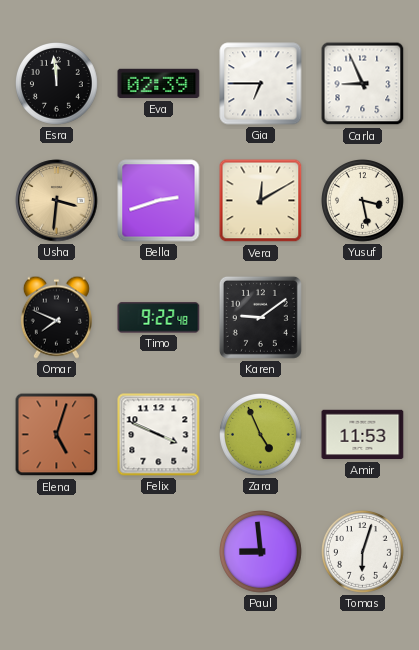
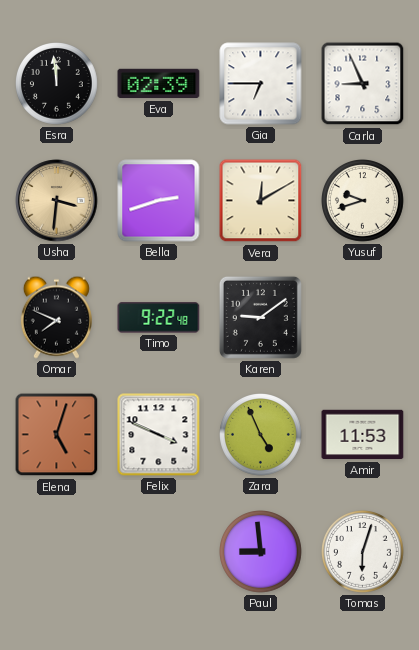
Yusuf: 3:28 -> 9:42 (363, 201)
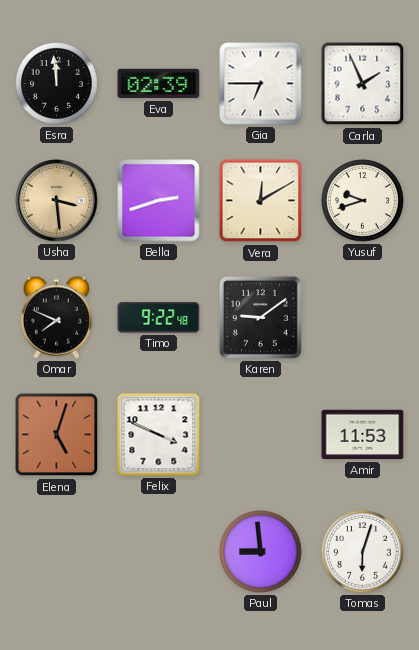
Carla: 8:56 -> 1:56 (363, 84)
Usha: 3:31 -> 3:29 (57, 201)
Zara: 4:56 -> none (261, 435)
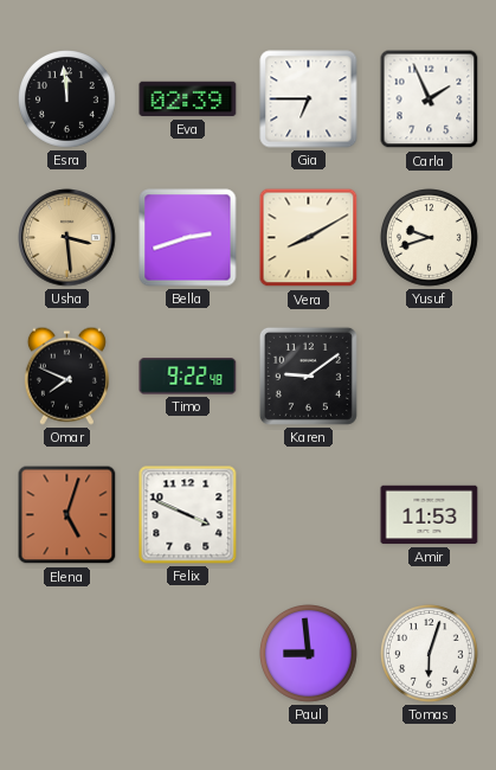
Vera: 12:10 -> 8:10 (309, 238)
